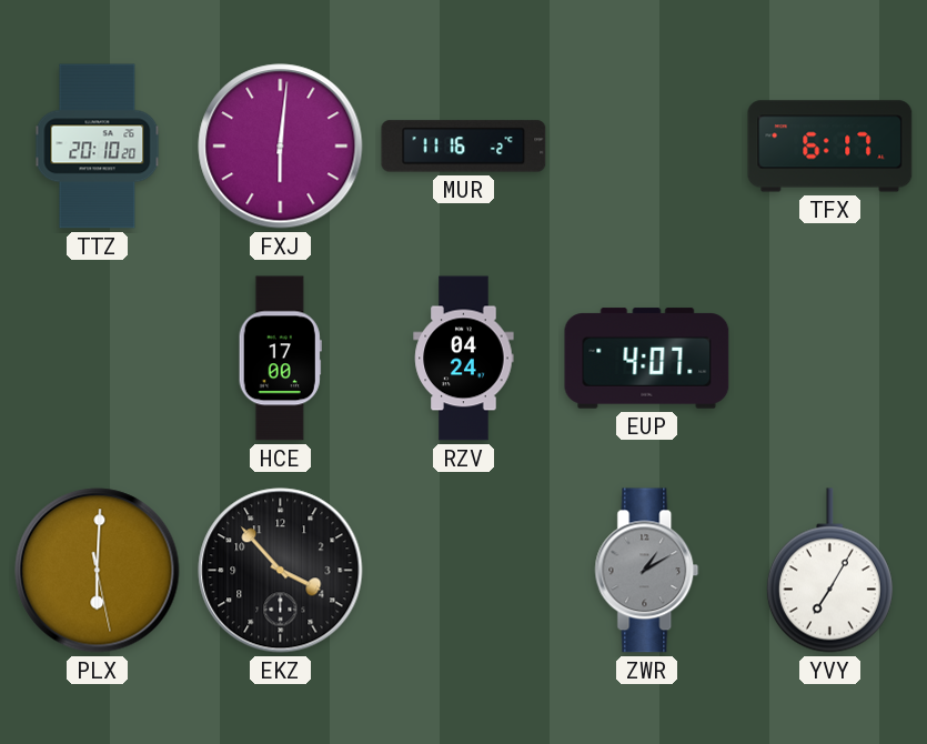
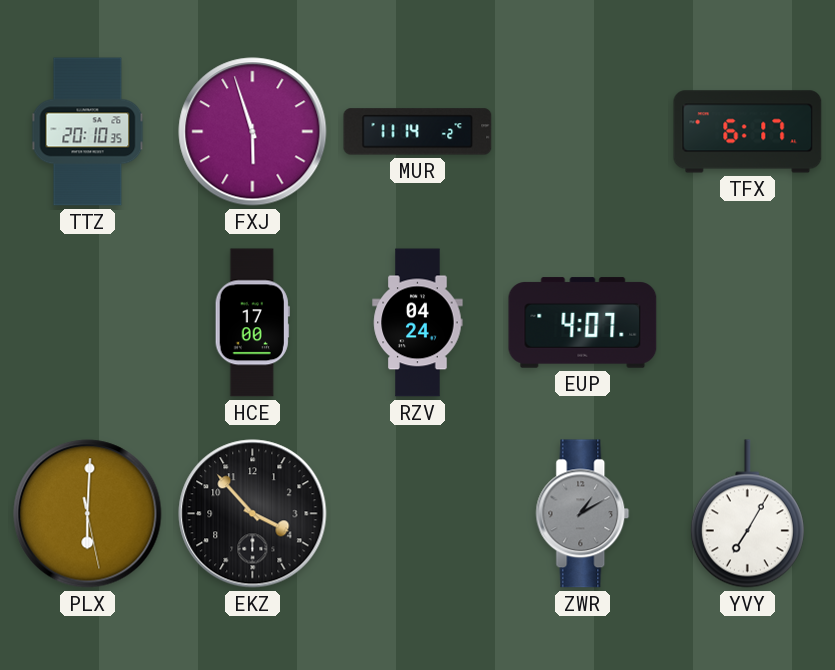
TTZ: 20:10:20 -> 20:10:35 (88, 132)
FXJ: 6:01 -> 5:57 (253, 132)
MUR: 11:16 -> 11:14 (418, 132)
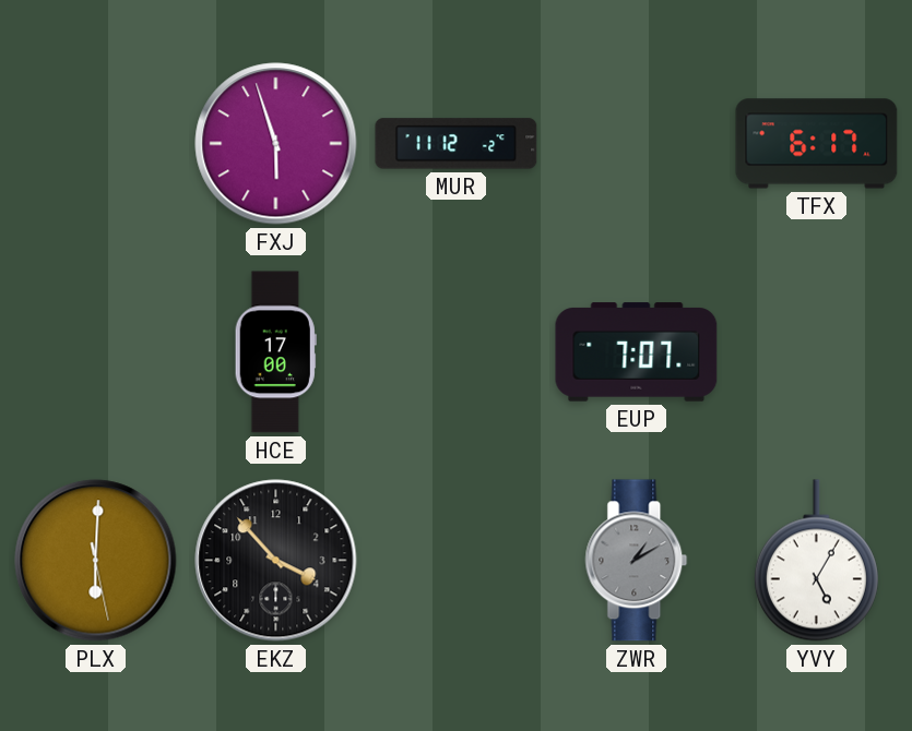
TTZ: 20:10 -> none (88, 132)
MUR: 11:14 -> 11:12 (457, 144)
RZV: 04:24 -> none (418, 323)
EUP: 4:07 -> 7:07 (637, 352)
YVY: 7:05 -> 5:05 (816, 561)
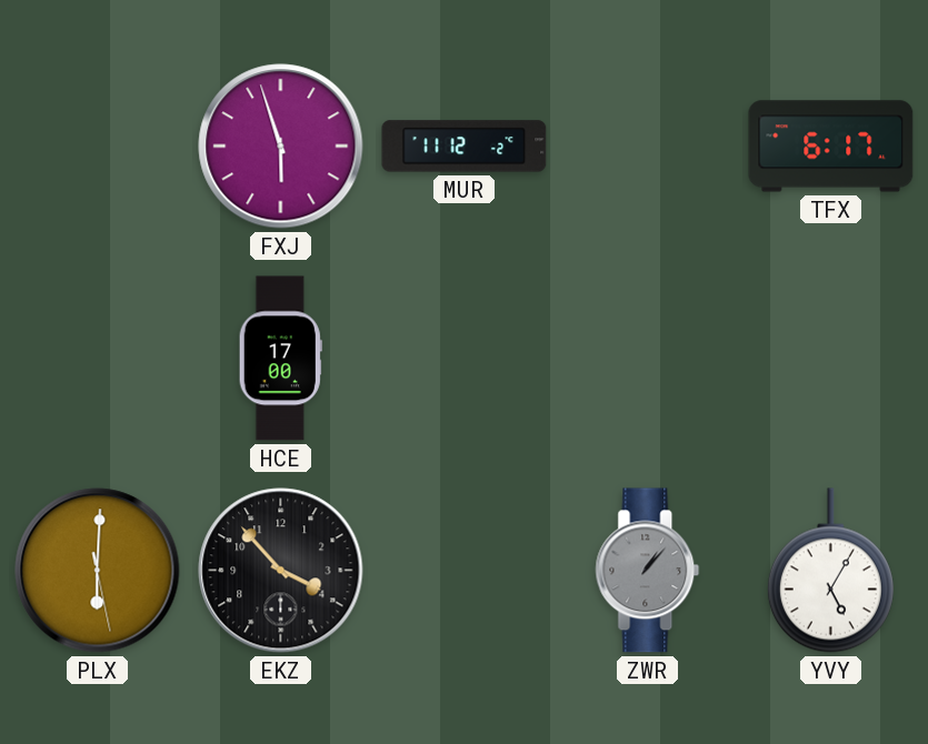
EUP: 7:07 -> none (637, 352)
ZWR: 1:10 -> 1:07 (648, 571)
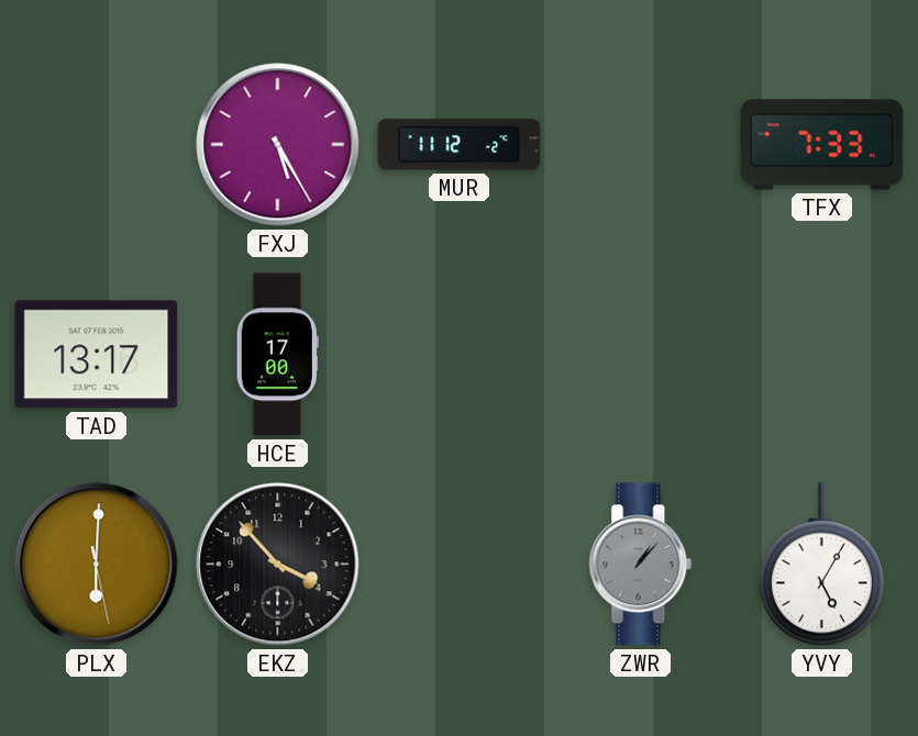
FXJ: 5:57 -> 5:25 (278, 145)
TFX: 6:17 -> 7:33 (822, 145)
TAD: none -> 13:17 (97, 355)
